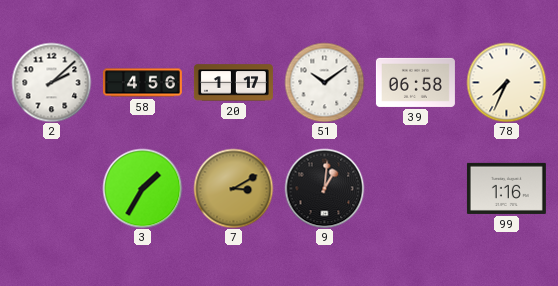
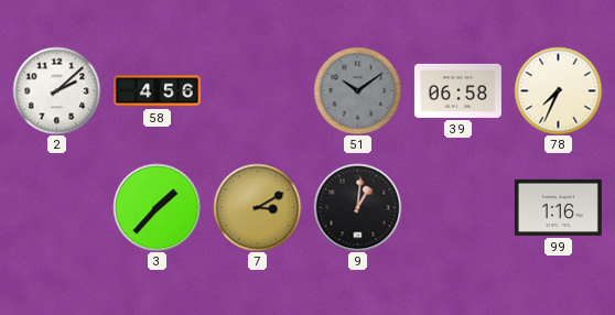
20: 1:17 -> none (233, 83)
51 dial: white -> grey (357, 90)
3: 1:35 -> 1:37 (157, 207)
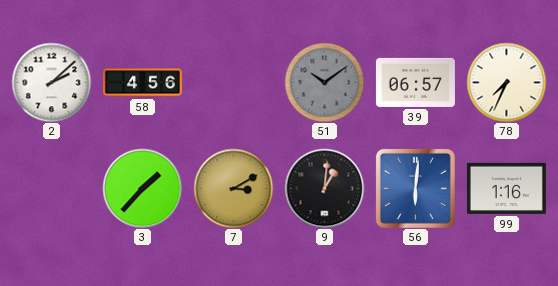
39: 06:58 -> 06:57 (415, 82)
56: none -> 6:01 (415, 188)
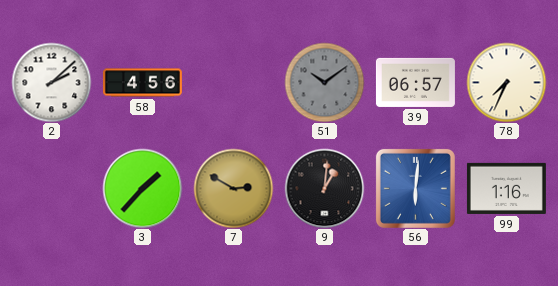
7: 3:10 -> 2:50 (233, 188)
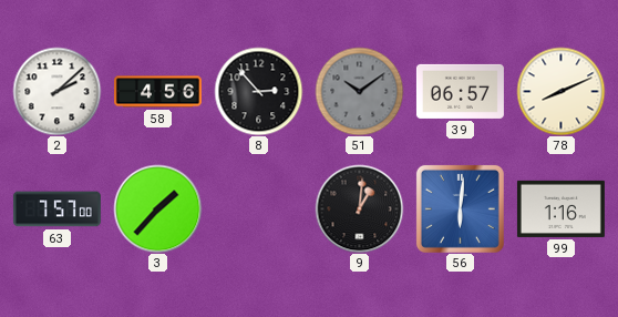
8: none -> 2:53 (258, 91)
78: 7:34 -> 8:11 (560, 91)
63: none -> 7:57 (56, 209)
7: 2:50 -> none (233, 188)
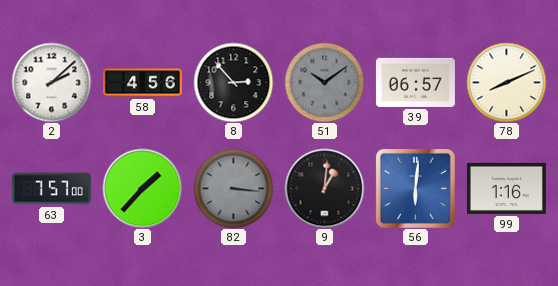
82: none -> 3:16 (233, 188)
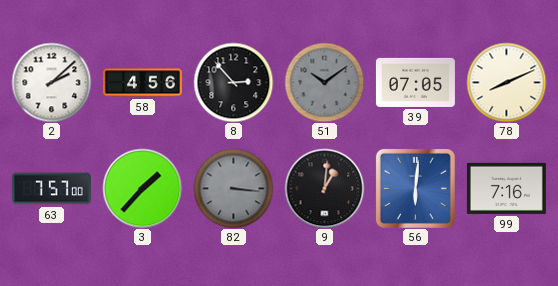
39: 06:57 -> 07:05 (415, 82)
99: 1:16 -> 7:16 (506, 188)
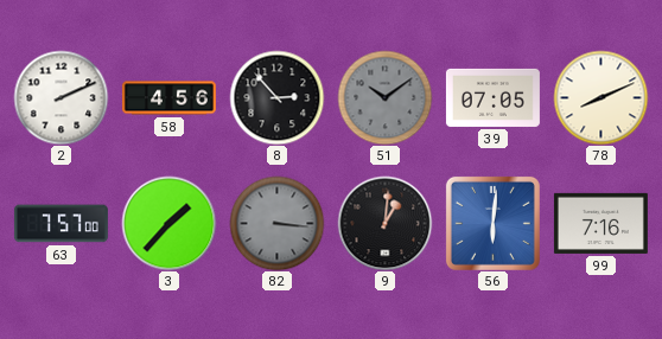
2: 2:08 -> 2:11 (61, 97)
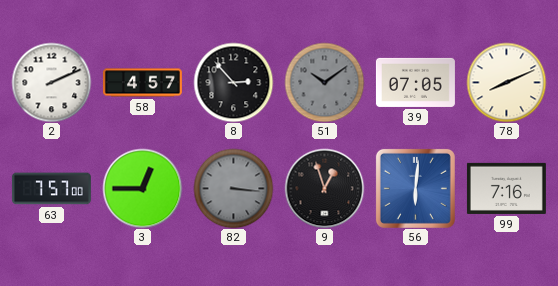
58: 4:56 -> 4:57 (142, 83)
3: 1:37 -> 12:45 (142, 188)
9: 1:01 -> 12:57 (324, 188)
